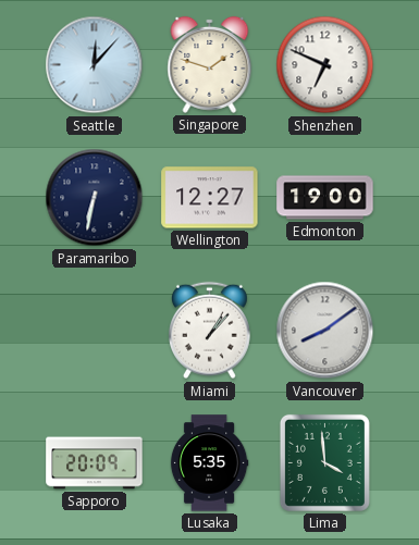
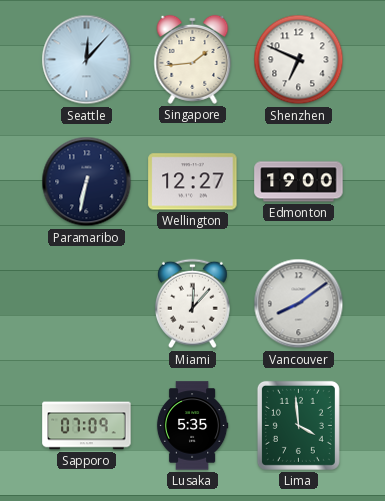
Singapore: 1:48 -> 1:44 (193, 59)
Miami: 1:07 -> 12:07 (192, 304)
Sapporo: 20:09 -> 07:09 (87, 426)
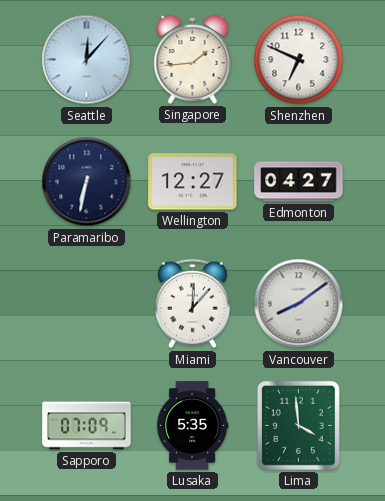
Edmonton: 19:00 -> 04:27 (299, 182)
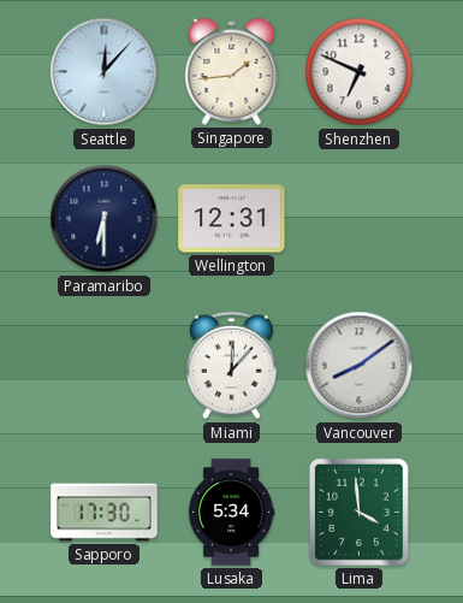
Paramaribo: 6:32 -> 6:30 (105, 219)
Wellington: 12:27 -> 12:31 (232, 219)
Edmonton: 04:27 -> none (299, 182)
Sapporo: 07:09 -> 17:30 (105, 513)
Lusaka: 5:35 -> 5:34 (231, 513)
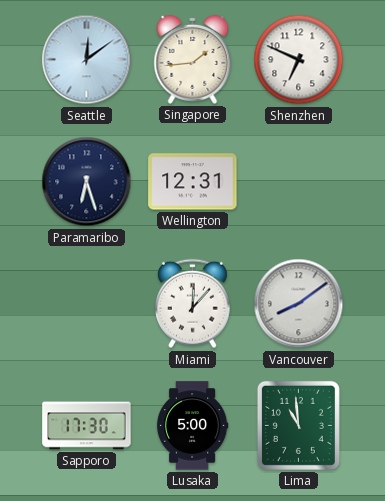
Seattle: 12:07 -> 12:09 (87, 60)
Paramaribo: 6:30 -> 6:27 (87, 182)
Lusaka: 5:34 -> 5:00 (192, 426)
Lima: 3:59 -> 10:59 (298, 425)
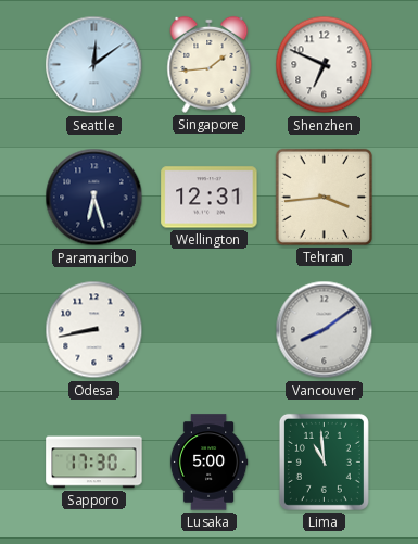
Tehran: none -> 3:44 (324, 197)
Odesa: none -> 8:43 (94, 330)
Miami: 12:07 -> none (192, 304)
